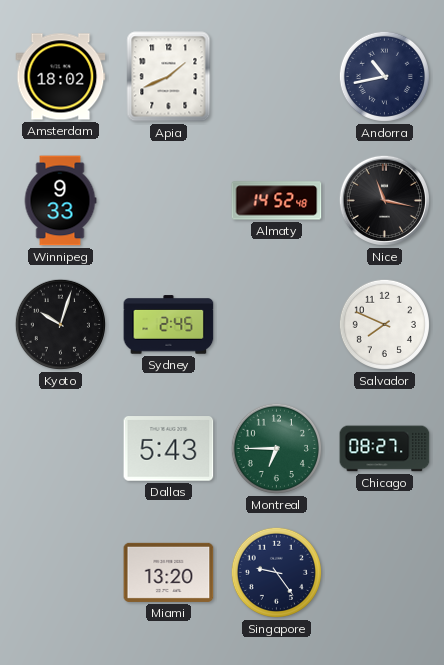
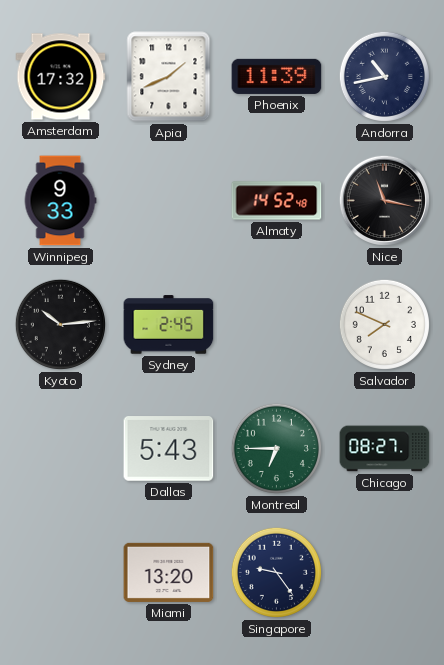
Amsterdam: 18:02 -> 17:32 (61, 77)
Phoenix: none -> 11:39 (277, 76)
Kyoto: 10:03 -> 10:14 (60, 324)
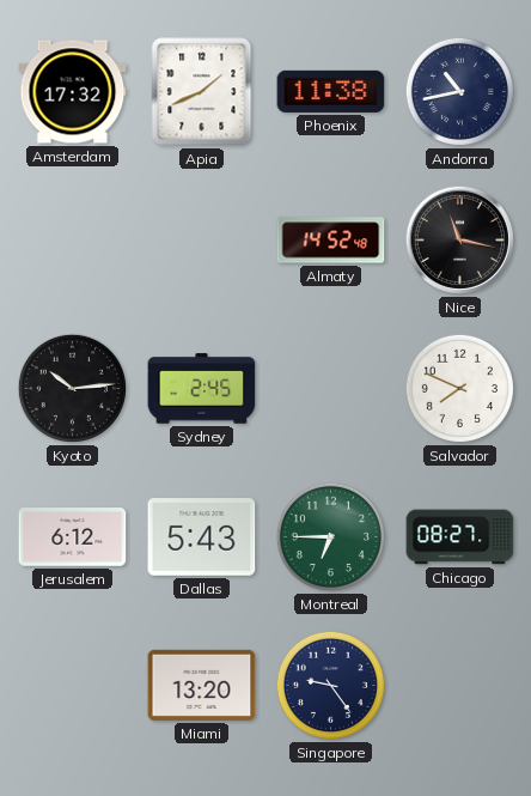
Phoenix: 11:39 -> 11:38 (331, 91)
Winnipeg: 9:33 -> none (60, 201)
Jerusalem: none -> 6:12 (73, 537)
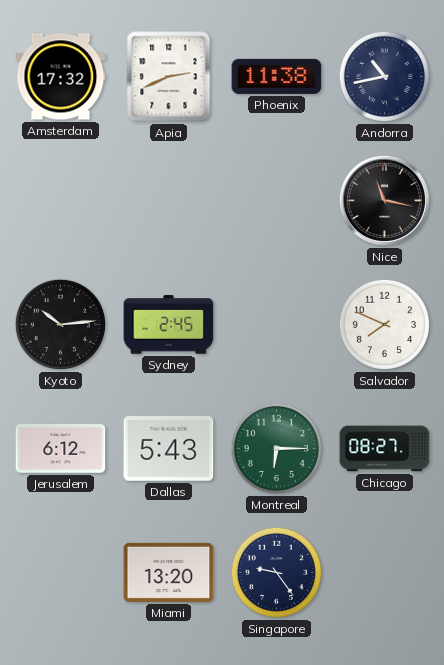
Apia: 1:41 -> 2:41 (169, 77)
Almaty: 14:52 -> none (331, 241)
Montreal: 6:45 -> 6:15 (276, 448)
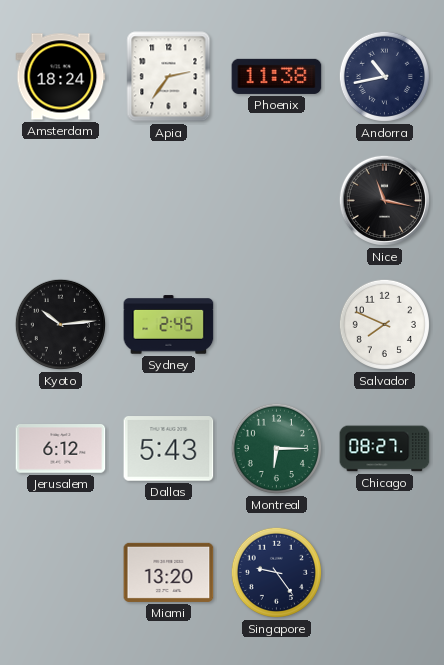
Amsterdam: 17:32 -> 18:24 (61, 77)
Apia: 2:41 -> 2:36 (169, 77)
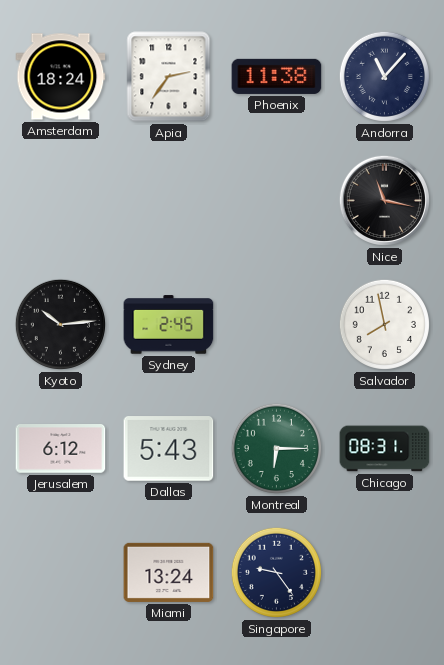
Andorra: 10:43 -> 11:07 (384, 76)
Salvador: 7:49 -> 7:58 (384, 324)
Chicago: 08:27 -> 08:31 (385, 449)
Miami: 13:20 -> 13:24 (169, 572)
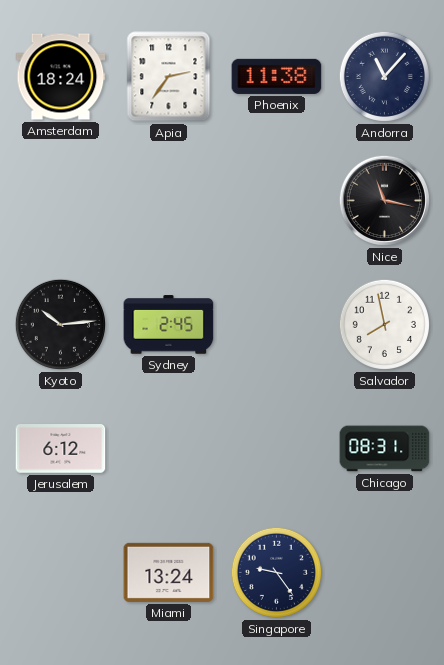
Dallas: 5:43 -> none (169, 449)
Montreal: 6:15 -> none (276, 448)
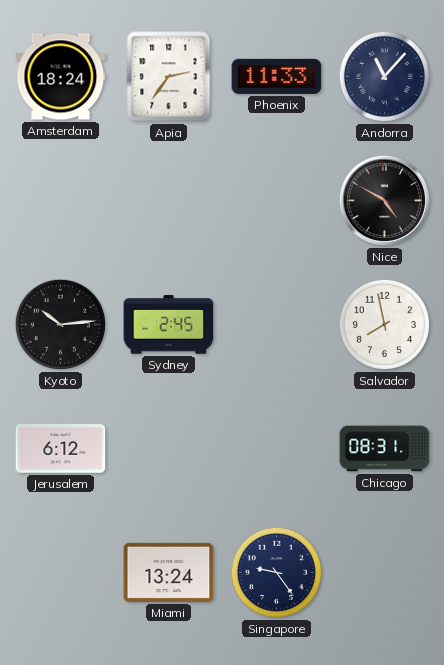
Phoenix: 11:38 -> 11:33 (277, 76)
Nice: 11:17 -> 4:50 (384, 200)
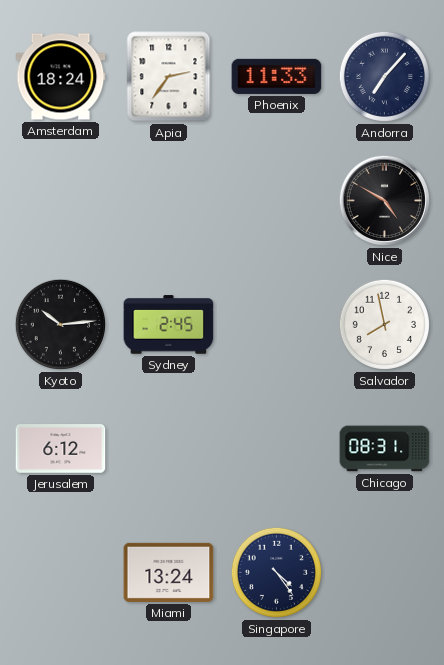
Andorra: 11:07 -> 7:07 (384, 76)
Singapore: 9:24 -> 4:24 (276, 572)
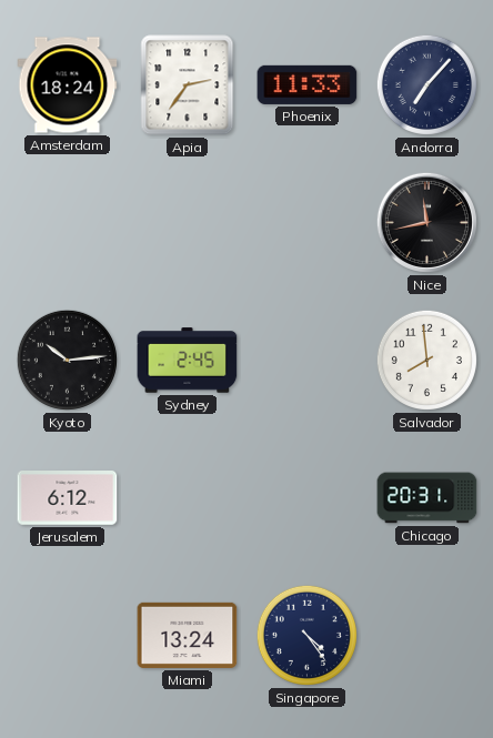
Nice: 4:50 -> 11:43 (426, 222)
Salvador: 7:58 -> 7:59 (426, 360)
Chicago: 08:31 -> 20:31 (427, 498)
